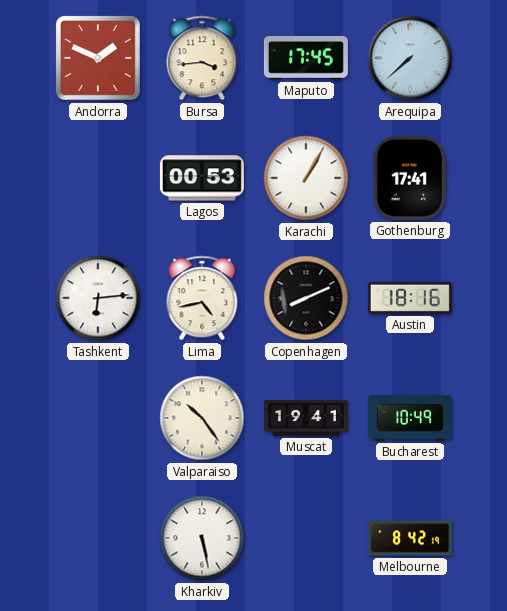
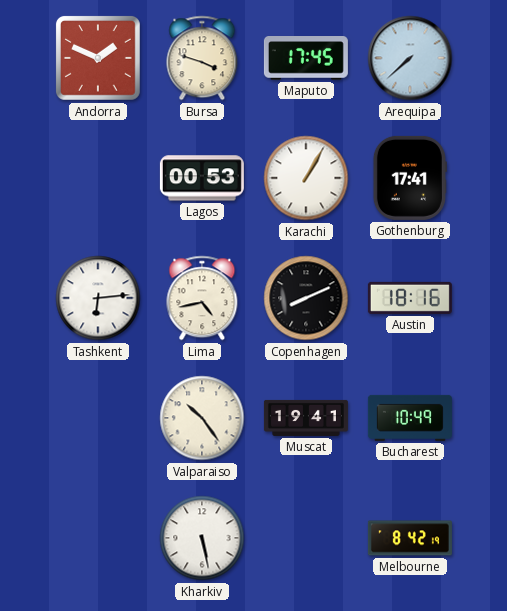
Bursa: 3:44 -> 3:48 (202, 58)
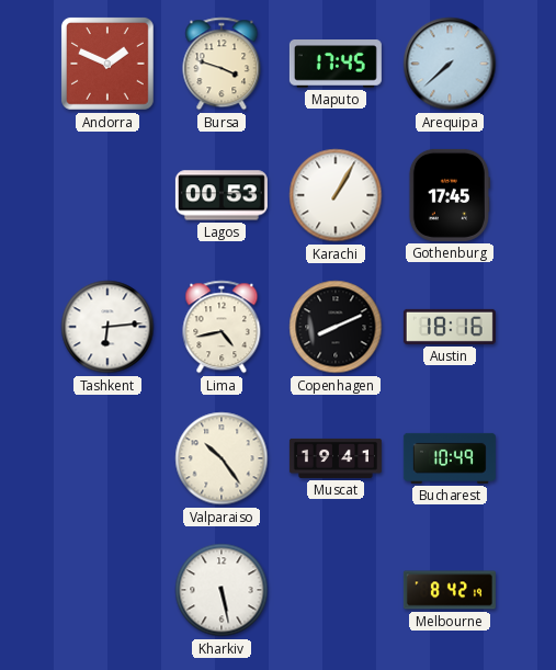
Gothenburg: 17:41 -> 17:45 (450, 195)
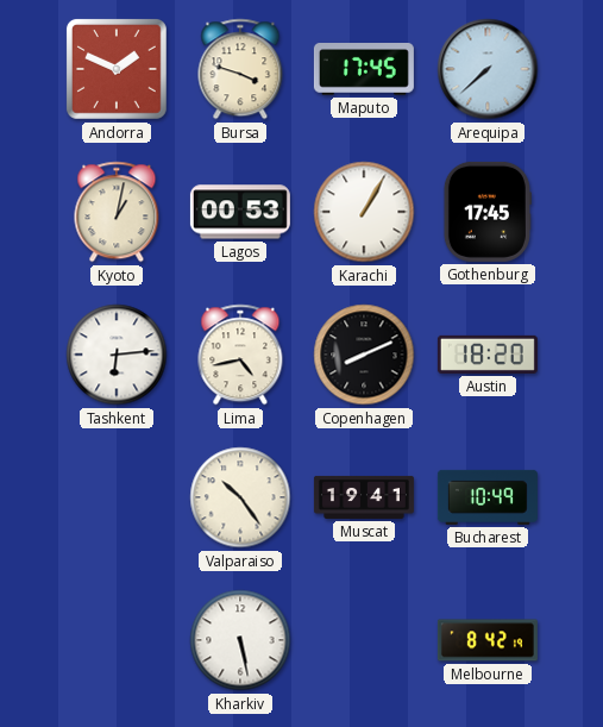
Kyoto: none -> 1:02 (117, 212)
Austin: 18:16 -> 18:20 (488, 355)
